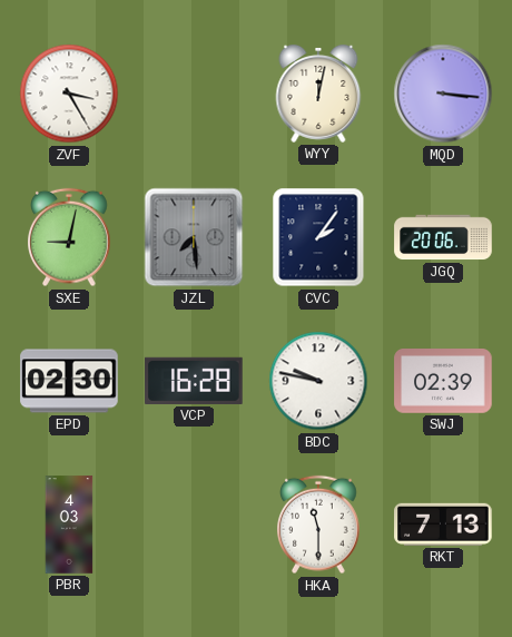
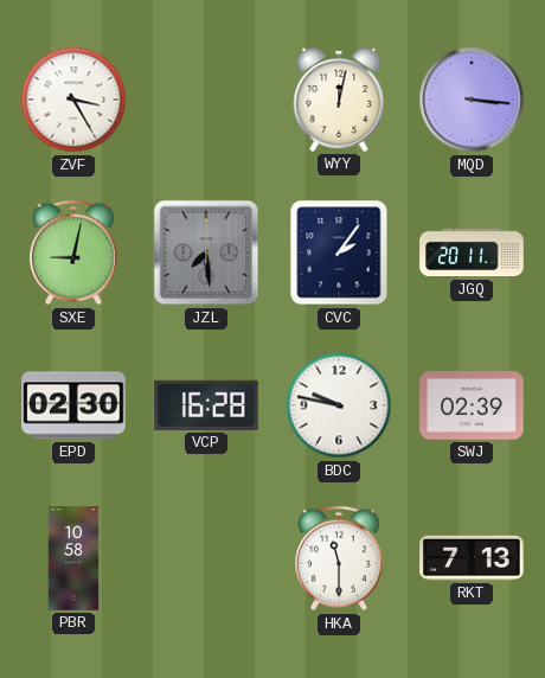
JGQ: 20:06 -> 20:11 (472, 252)
PBR: 4:03 -> 10:58 (73, 558)
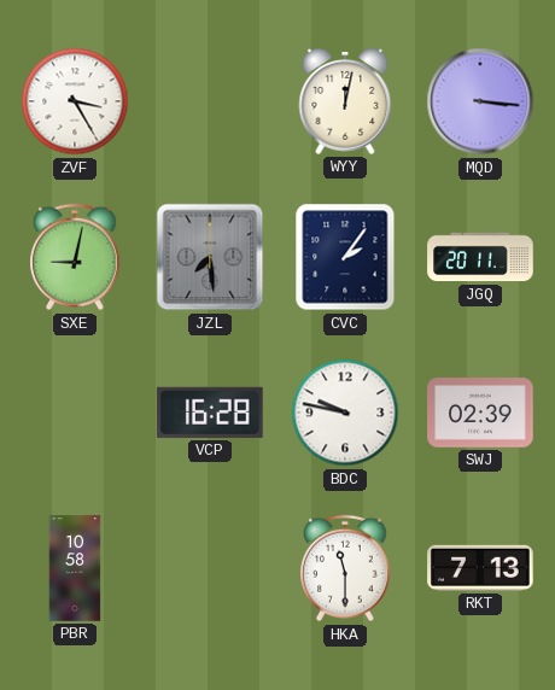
EPD: 02:30 -> none (73, 405)
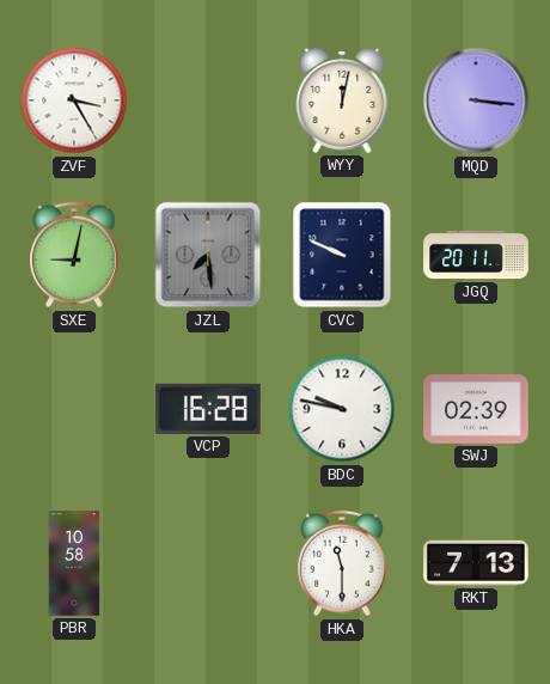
CVC: 2:06 -> 9:49 (342, 255)
